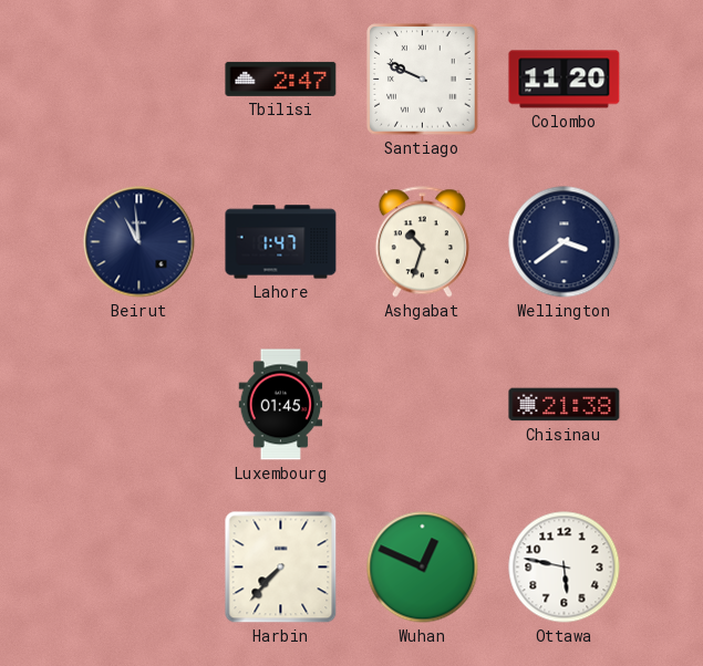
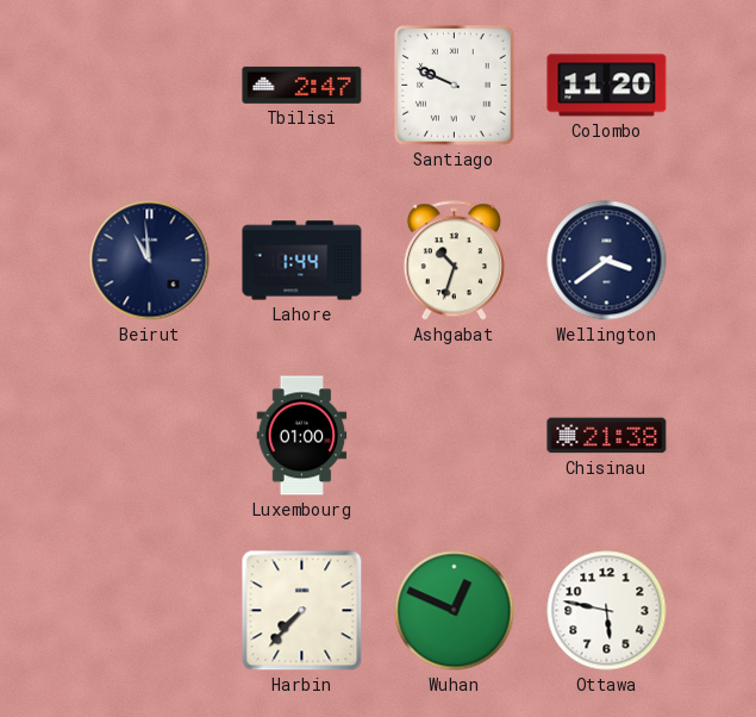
Lahore: 1:47 -> 1:44 (302, 261)
Luxembourg: 01:45 -> 01:00 (302, 436)
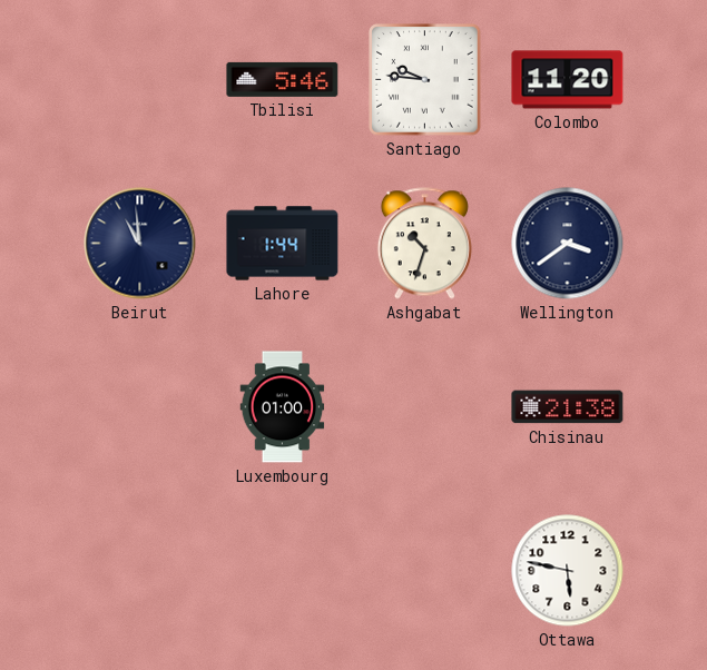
Tbilisi: 2:47 -> 5:46 (283, 79)
Santiago: 9:49 -> 9:46 (425, 80)
Harbin: 7:37 -> none (302, 611)
Wuhan: 12:49 -> none (455, 611)
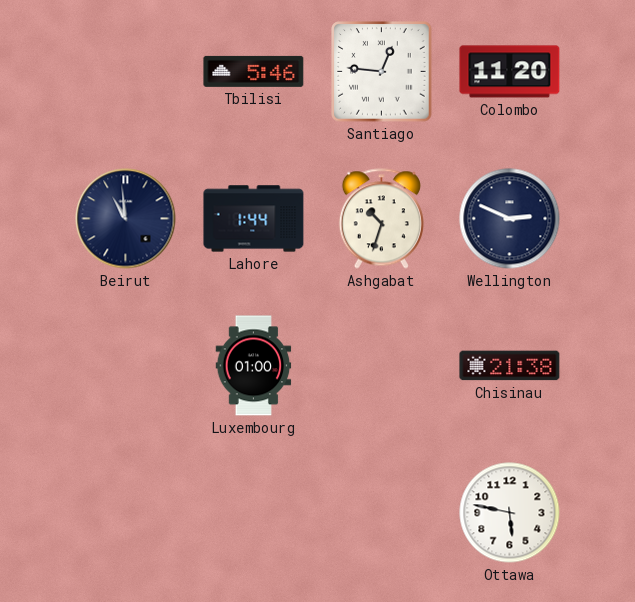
Santiago: 9:46 -> 12:46 (382, 72)
Wellington: 3:39 -> 2:49 (510, 219)
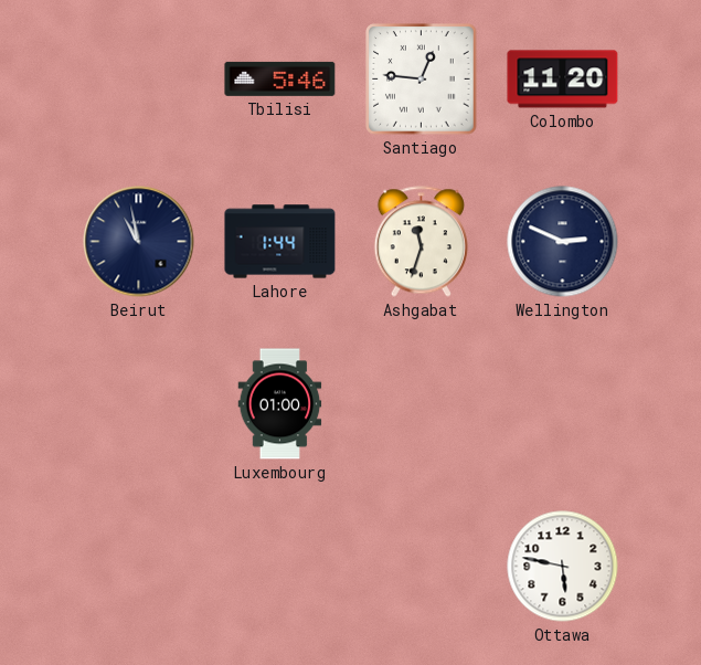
Beirut: 10:59 -> 10:58 (139, 242)
Ashgabat: 10:33 -> 11:33 (421, 242)
Chisinau: 21:38 -> none (510, 366)
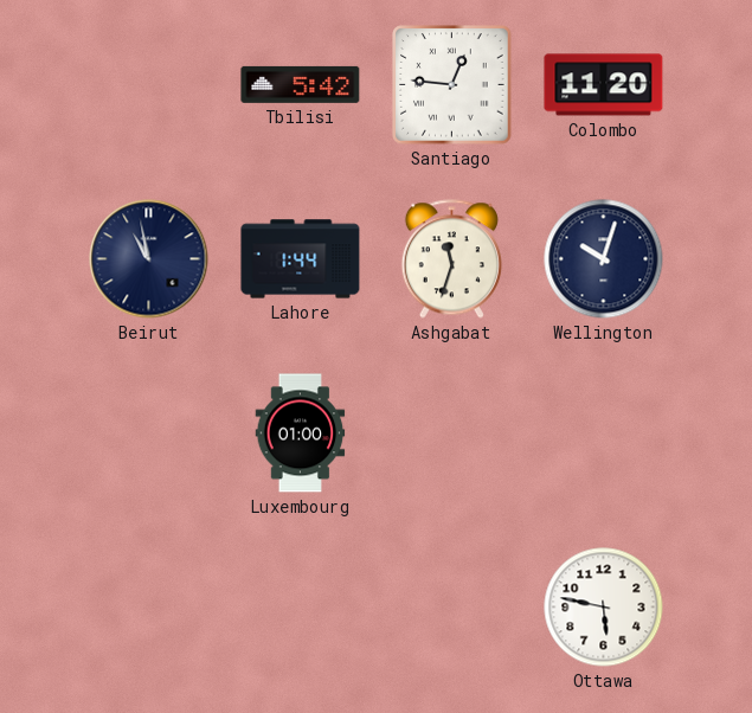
Tbilisi: 5:46 -> 5:42 (301, 84)
Wellington: 2:49 -> 10:03 (604, 259)
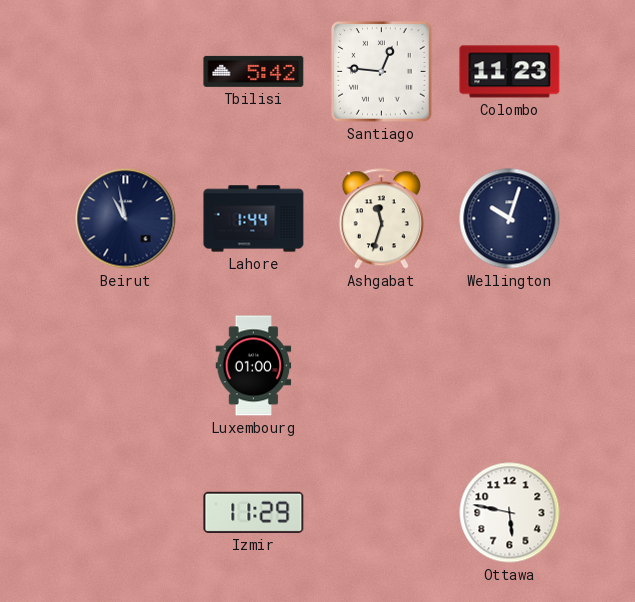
Colombo: 11:20 -> 11:23 (510, 72)
Izmir: none -> 11:29 (254, 512)
